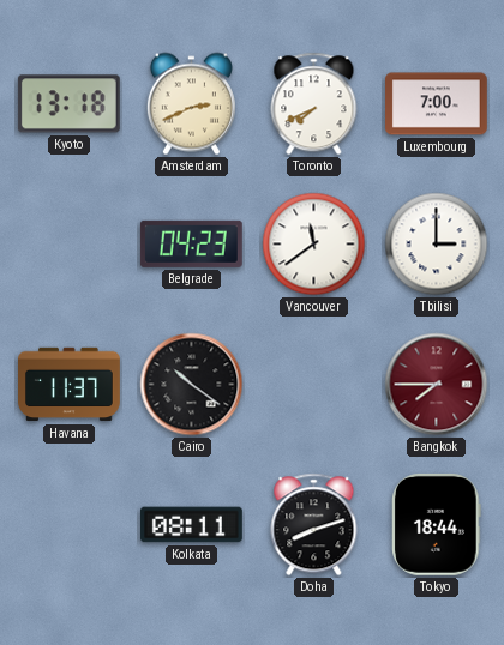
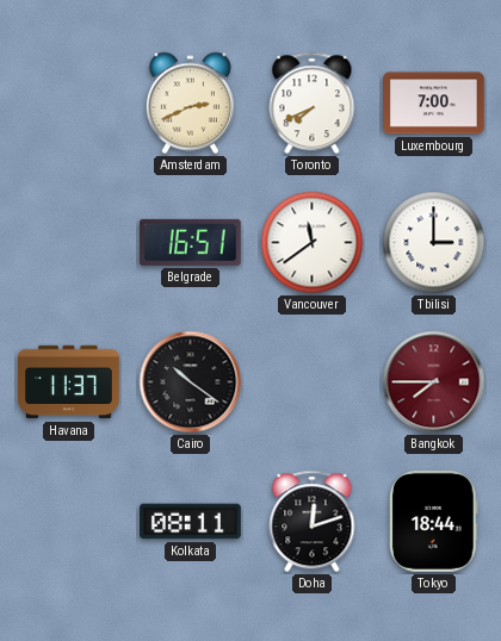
Kyoto: 13:18 -> none (68, 104)
Belgrade: 04:23 -> 16:51 (190, 242)
Doha: 8:12 -> 12:12 (313, 522)
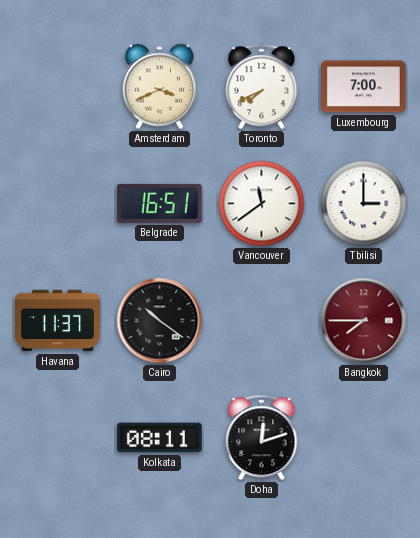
Amsterdam: 2:41 -> 3:41 (159, 87)
Tokyo: 18:44 -> none (434, 521)
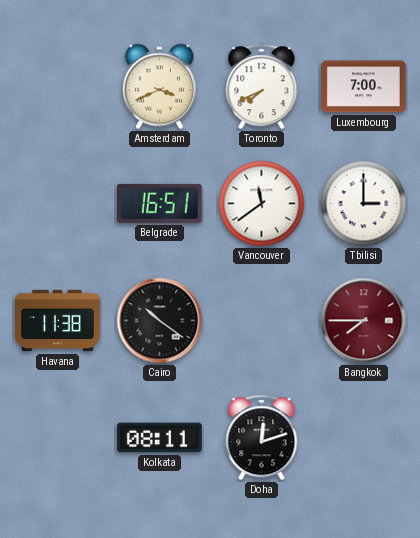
Havana: 11:37 -> 11:38 (58, 321)
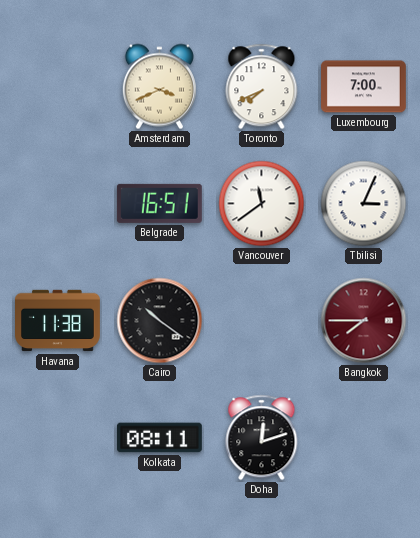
Tbilisi: 3:00 -> 3:04 (364, 204)
